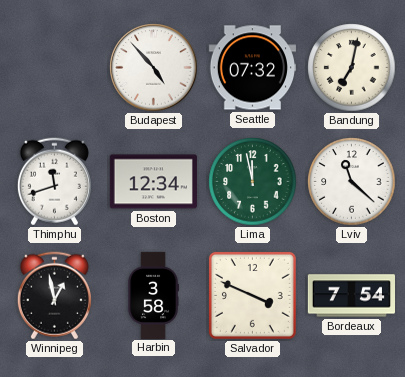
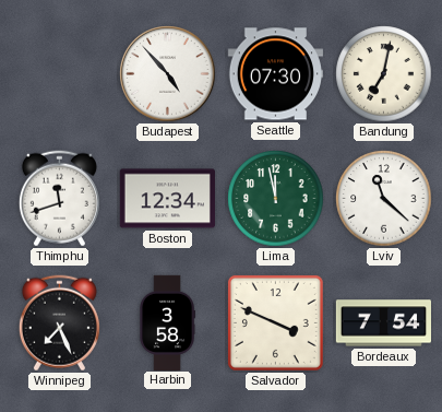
Seattle: 07:32 -> 07:30 (275, 74)
Winnipeg: 12:58 -> 7:26 (59, 323)
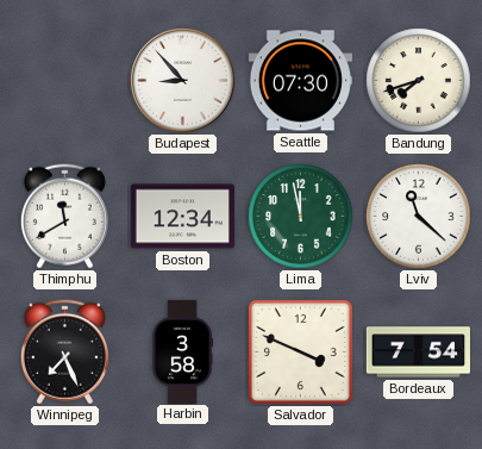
Budapest: 4:53 -> 8:53 (183, 81)
Bandung: 7:02 -> 7:42 (419, 81)
Thimphu: 11:42 -> 11:40 (64, 217)
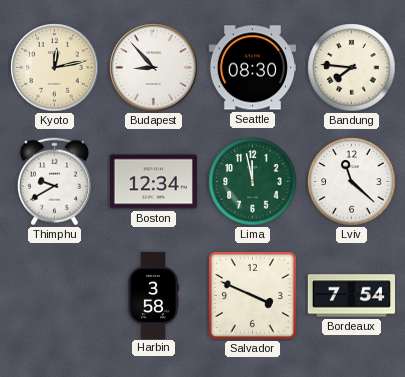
Kyoto: none -> 12:13 (55, 68)
Seattle: 07:30 -> 08:30 (252, 68)
Bandung: 7:42 -> 7:46 (352, 68)
Thimphu: 11:40 -> 9:40 (54, 182)
Winnipeg: 7:26 -> none (64, 353)
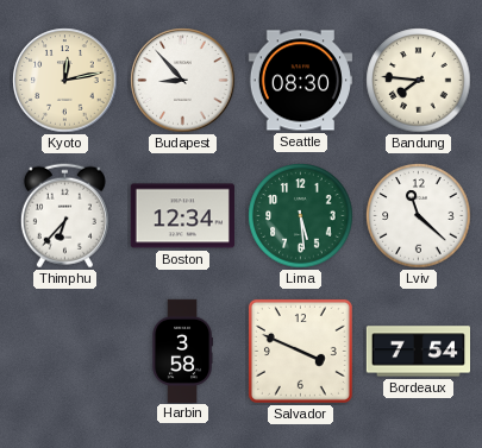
Thimphu: 9:40 -> 6:37 (64, 216)
Lima: 11:58 -> 5:29 (301, 216)
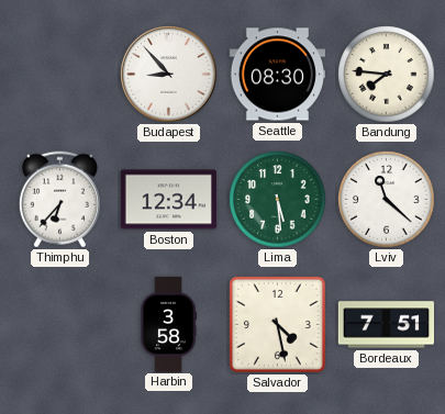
Kyoto: 12:13 -> none (65, 81)
Salvador: 3:49 -> 4:28 (277, 324)
Bordeaux: 7:54 -> 7:51 (386, 325)
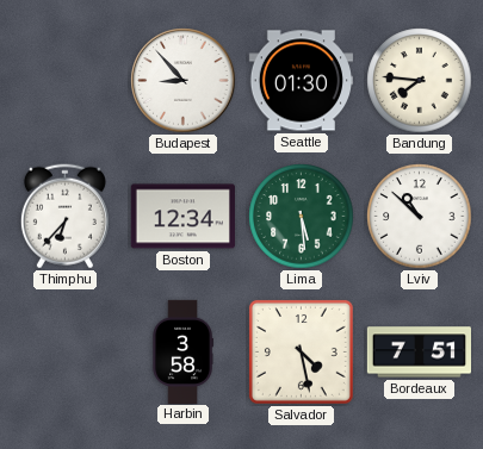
Seattle: 08:30 -> 01:30 (301, 81)
Lviv: 11:22 -> 10:52 (420, 217)
